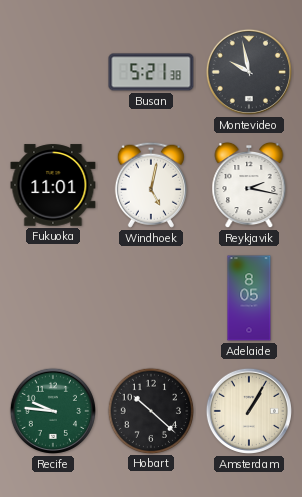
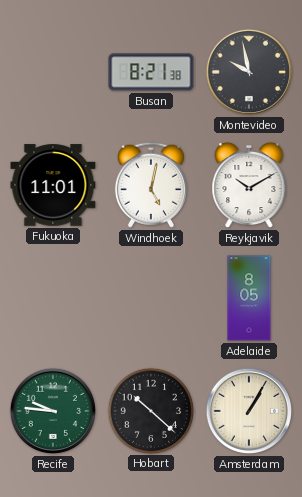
Busan: 5:21 -> 8:21 (151, 72)
Reykjavik: 2:17 -> 10:10 (249, 185)
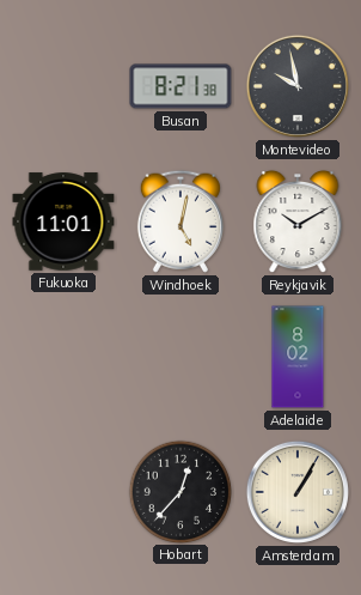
Adelaide: 8:05 -> 8:02 (298, 357)
Recife: 9:46 -> none (53, 411)
Hobart: 10:22 -> 12:37 (179, 491)
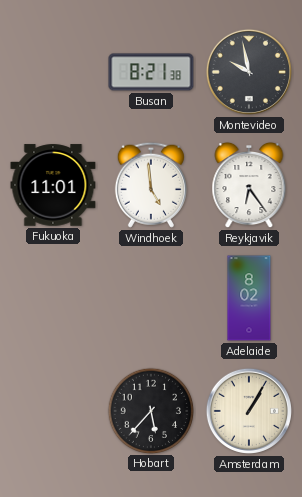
Windhoek: 5:02 -> 4:59 (151, 185)
Reykjavik: 10:10 -> 6:24 (249, 185)
Hobart: 12:37 -> 5:37 (150, 410)
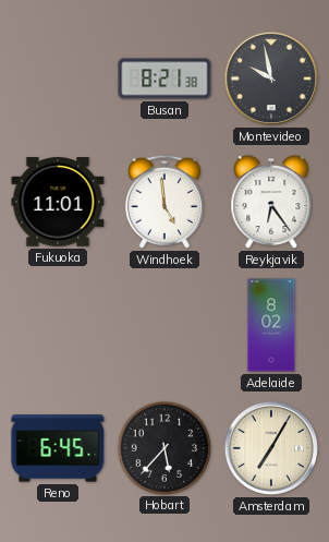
Reno: none -> 6:45 (58, 448)
Amsterdam: 1:05 -> 7:05 (271, 448)
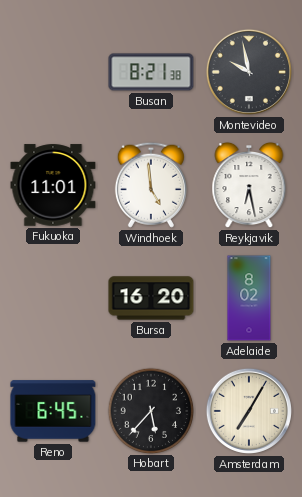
Reykjavik: 6:24 -> 6:28 (249, 185)
Bursa: none -> 16:20 (151, 298)
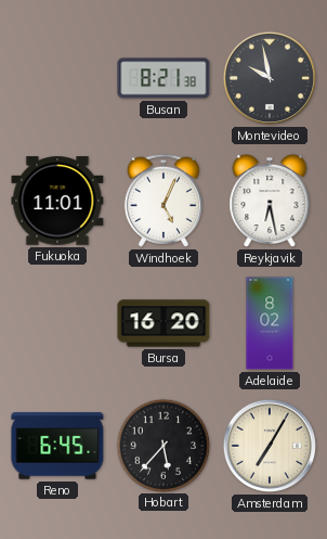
Windhoek: 4:59 -> 5:04 (163, 201)
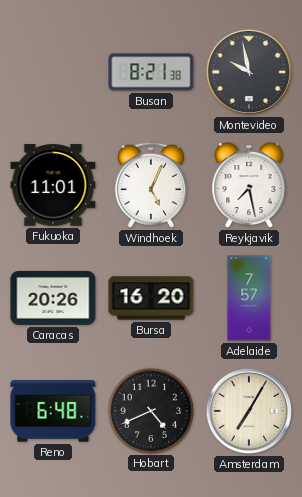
Reykjavik: 6:28 -> 7:28 (249, 185)
Caracas: none -> 20:26 (53, 298)
Adelaide: 8:02 -> 7:57 (249, 298)
Reno: 6:45 -> 6:48 (53, 411)
Hobart: 5:37 -> 4:41 (150, 410)
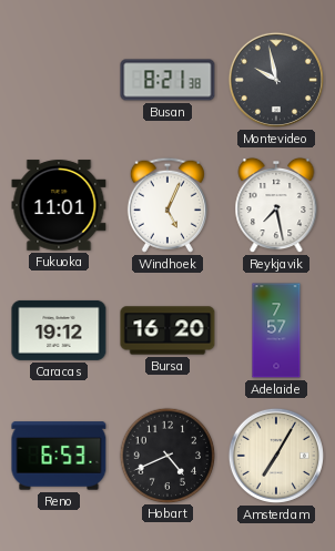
Caracas: 20:26 -> 19:12 (59, 330)
Reno: 6:48 -> 6:53 (59, 456)
